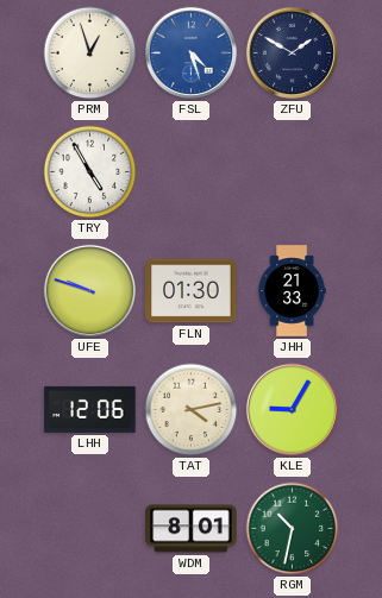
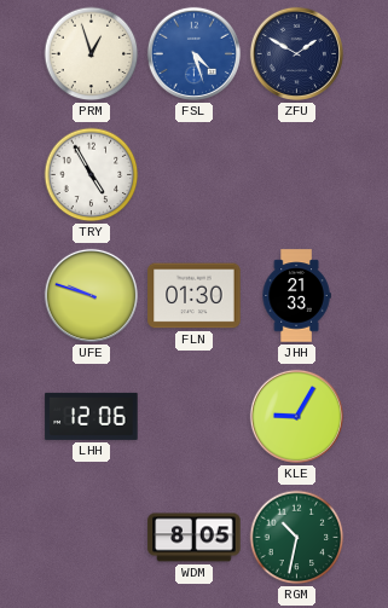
TAT: 4:13 -> none (192, 410)
WDM: 8:01 -> 8:05 (195, 538)
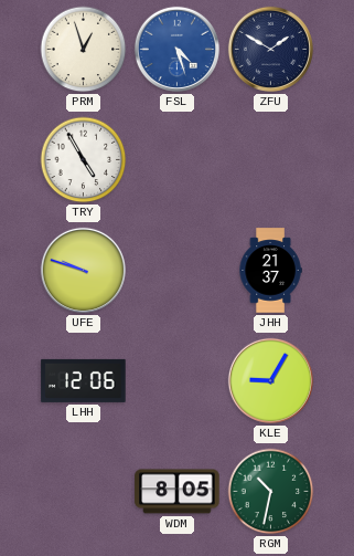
FLN: 01:30 -> none (195, 296)
JHH: 21:33 -> 21:37 (270, 271)
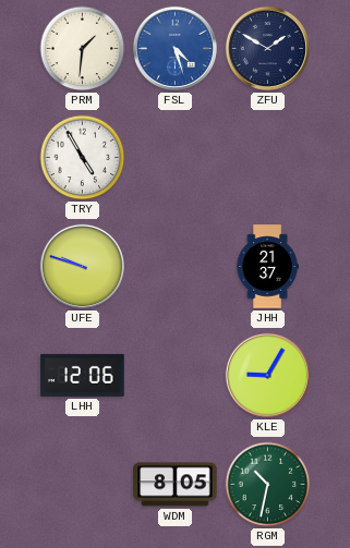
PRM: 12:57 -> 1:31 (83, 49)
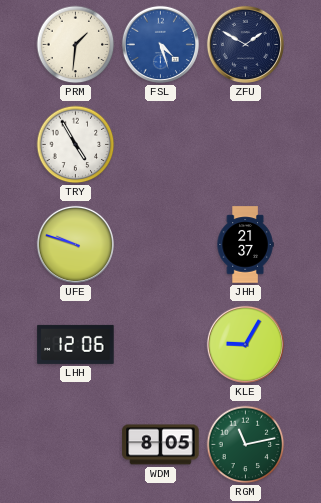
RGM: 10:32 -> 11:13 (246, 445)
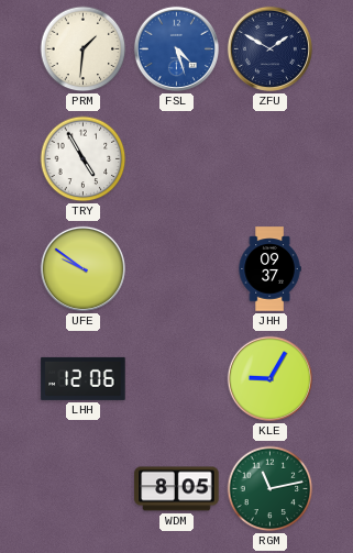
UFE: 9:48 -> 9:51 (82, 268)
JHH: 21:37 -> 09:37 (269, 269)
